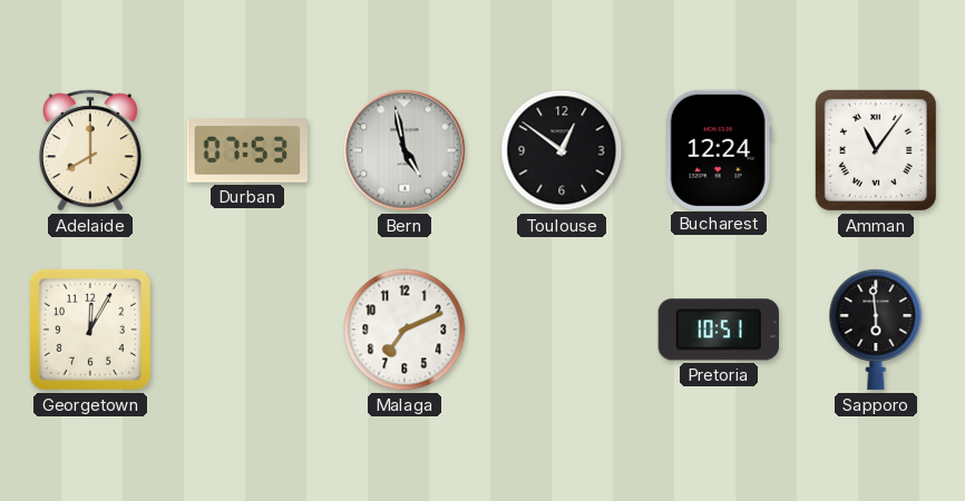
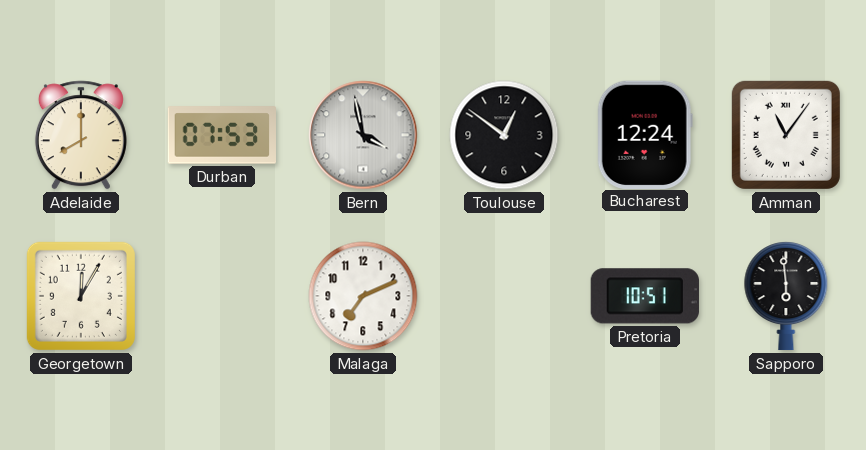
Bern: 4:58 -> 3:58 (363, 135)
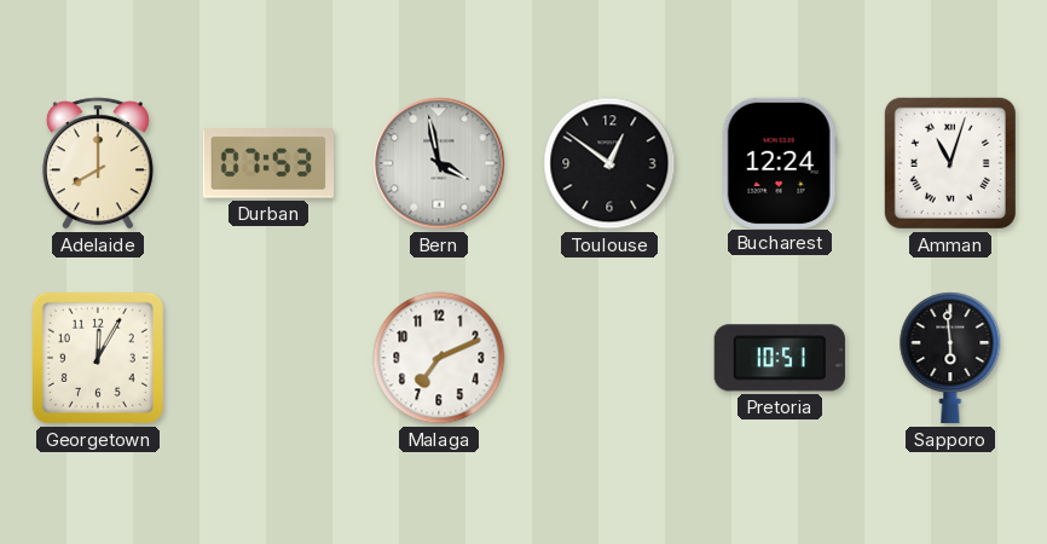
Amman: 11:06 -> 11:03 (950, 163)
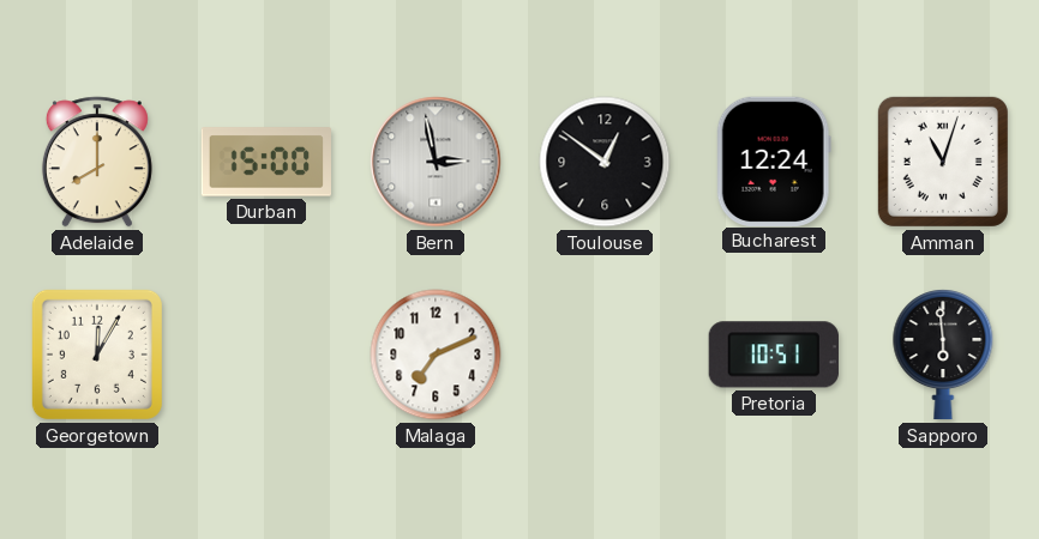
Durban: 07:53 -> 15:00 (266, 162)
Bern: 3:58 -> 2:58 (436, 162)
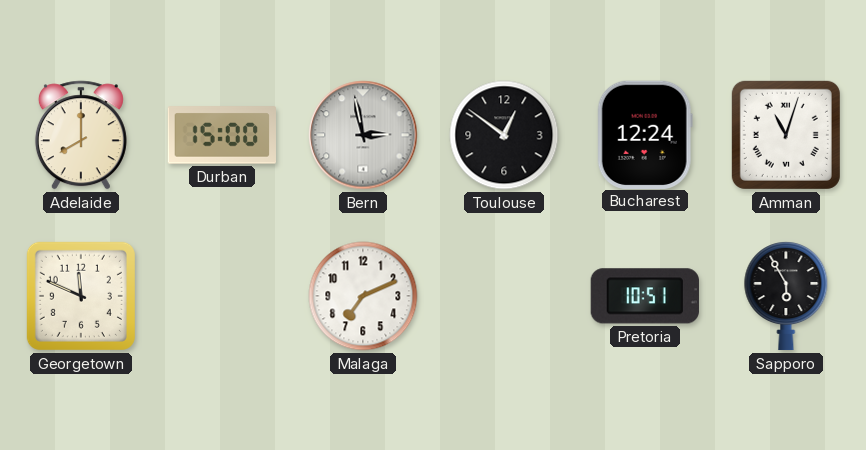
Georgetown: 12:05 -> 11:49 (81, 296)
Sapporo: 5:59 -> 5:55 (786, 297)
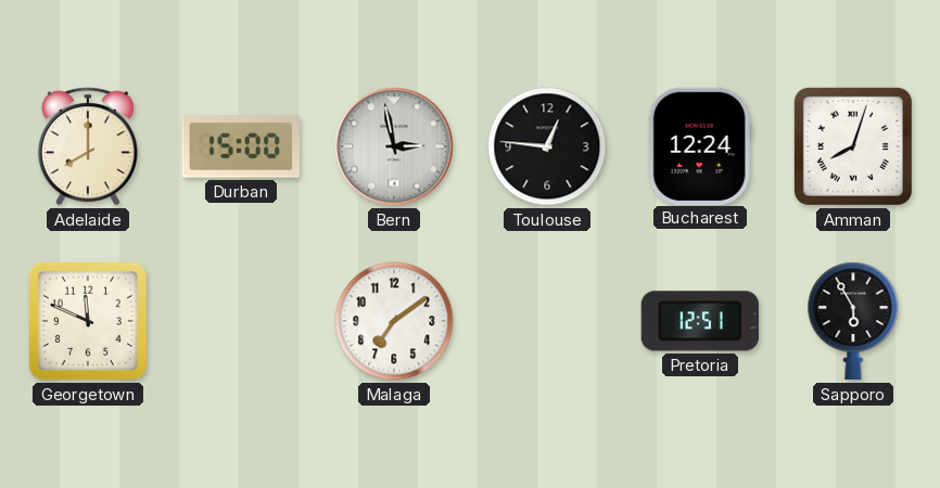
Toulouse: 12:51 -> 12:46 (547, 146)
Amman: 11:03 -> 8:03 (853, 146)
Malaga: 7:11 -> 7:09 (394, 321)
Pretoria: 10:51 -> 12:51 (700, 321)
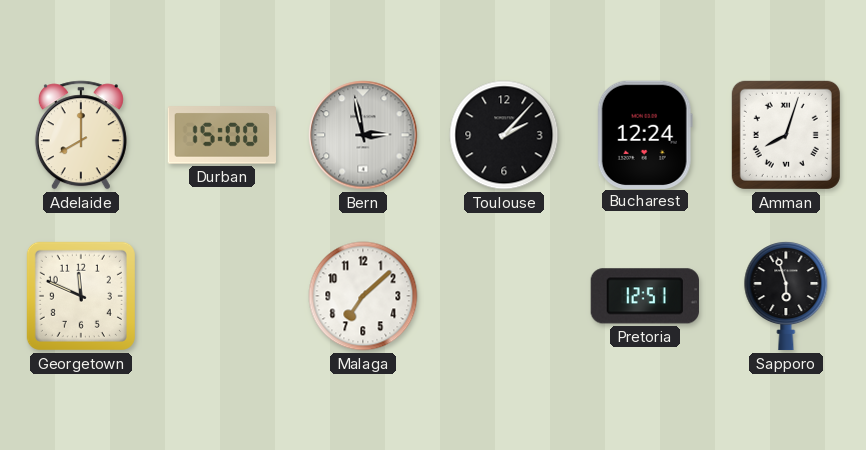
Toulouse: 12:46 -> 2:07 (504, 135)
Malaga: 7:09 -> 7:08 (363, 296)
Sapporo: 5:55 -> 5:57 (786, 297)
